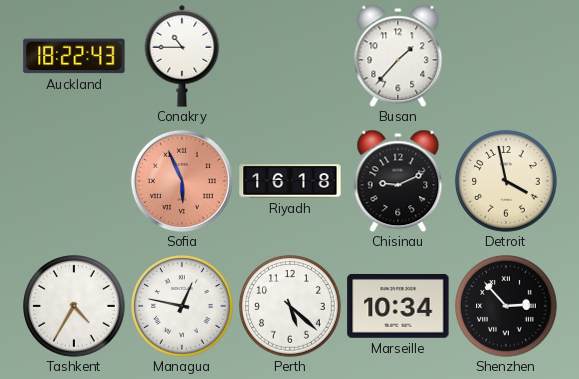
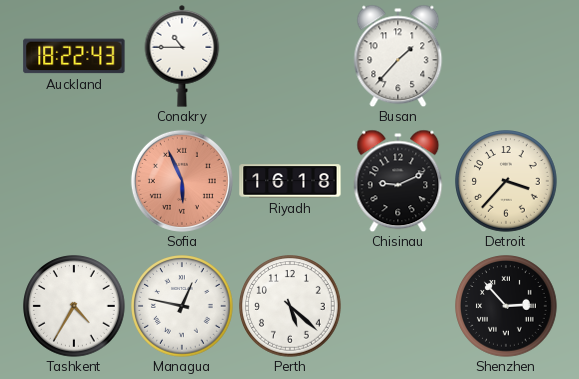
Detroit: 3:58 -> 3:37 (506, 181)
Marseille: 10:34 -> none (398, 306)
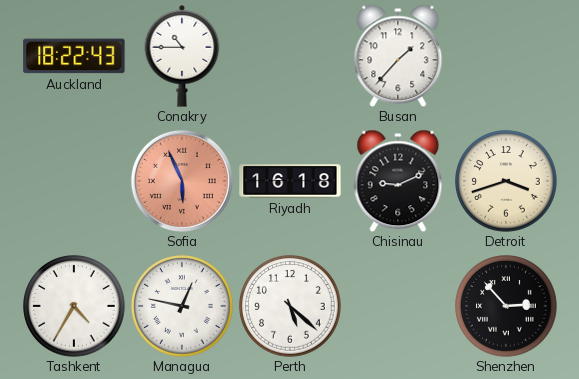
Detroit: 3:37 -> 3:42 (506, 181)
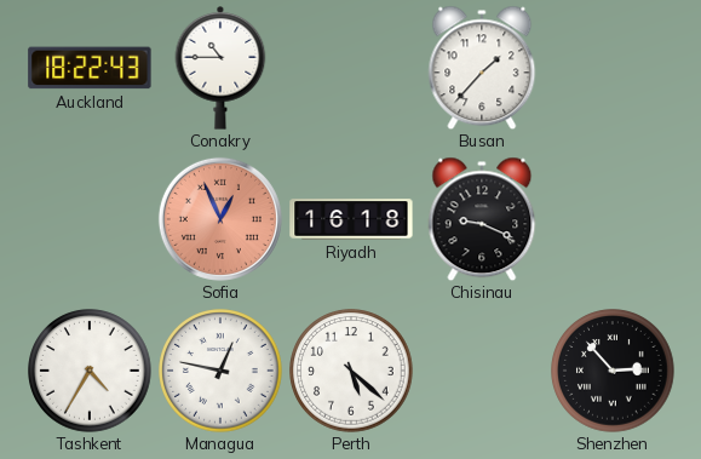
Sofia: 5:56 -> 12:56 (220, 219)
Chisinau: 9:11 -> 9:19 (482, 219)
Detroit: 3:42 -> none (506, 181)
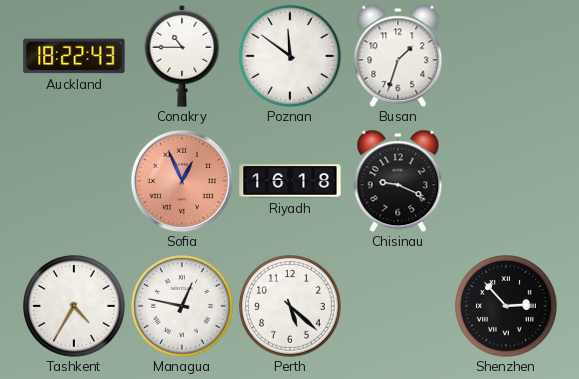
Poznan: none -> 11:51 (290, 56)
Busan: 1:37 -> 1:33 (398, 56)
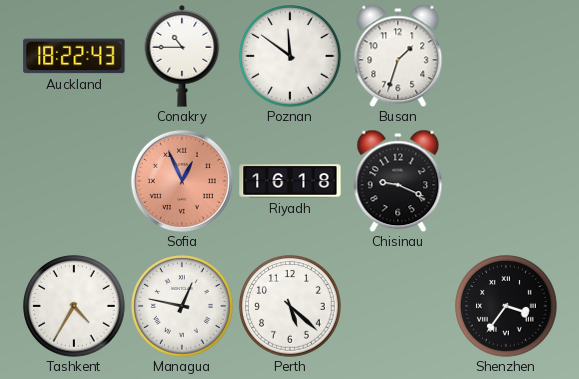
Shenzhen: 2:53 -> 3:36 (506, 306)
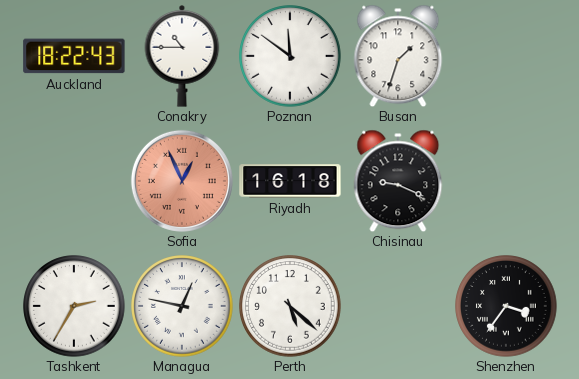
Tashkent: 4:35 -> 2:35 (74, 306)
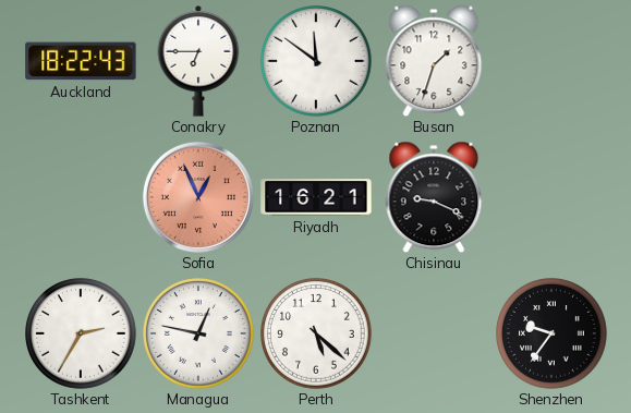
Conakry: 10:45 -> 6:45 (198, 62)
Riyadh: 16:18 -> 16:21 (316, 197)
Shenzhen: 3:36 -> 9:36 (551, 333)
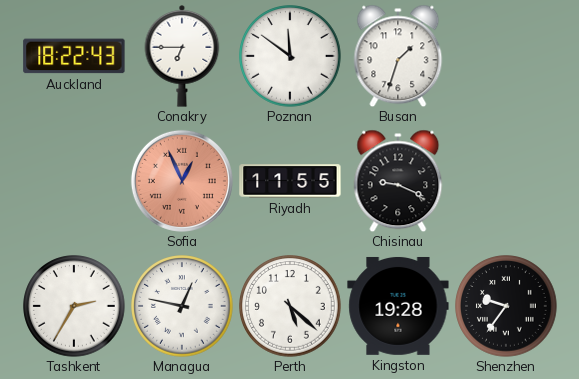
Riyadh: 16:21 -> 11:55 (290, 181)
Kingston: none -> 19:28 (398, 306)
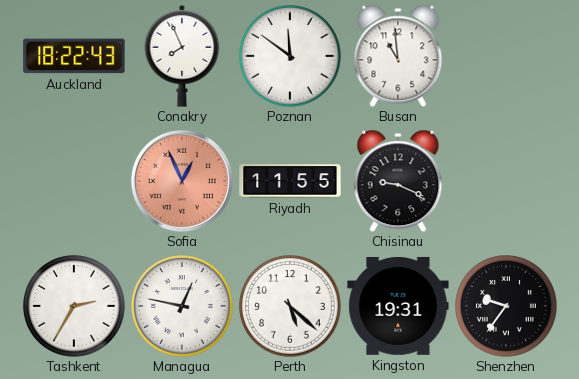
Conakry: 6:45 -> 7:56 (182, 57)
Busan: 1:33 -> 10:59 (398, 56)
Kingston: 19:28 -> 19:31 (398, 306)
